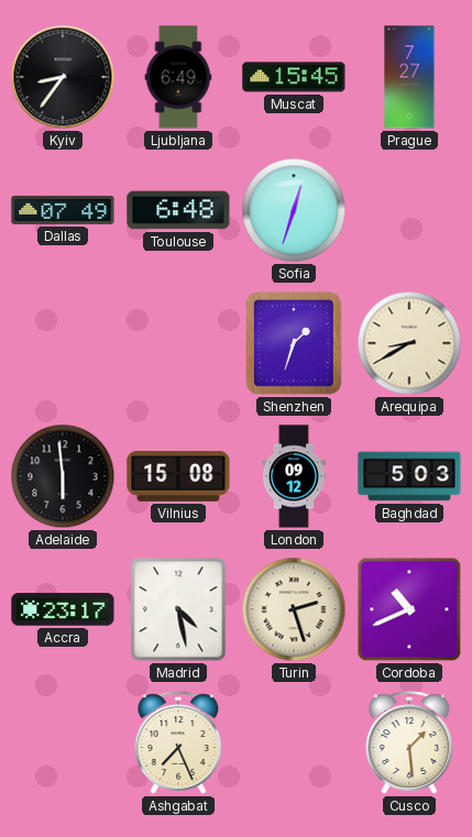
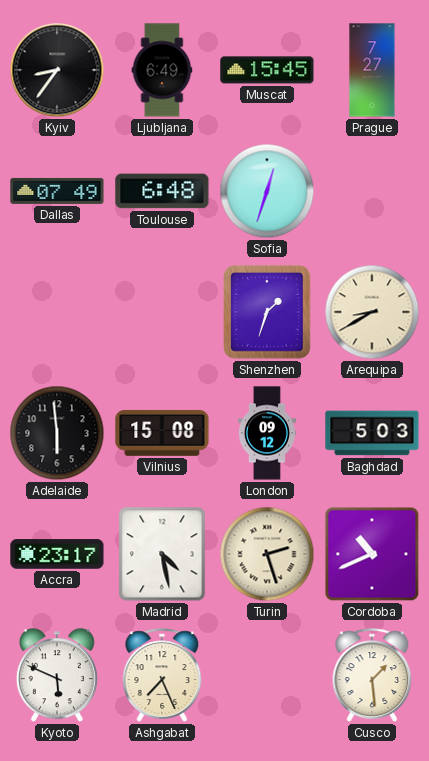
Kyoto: none -> 5:49 (57, 676)
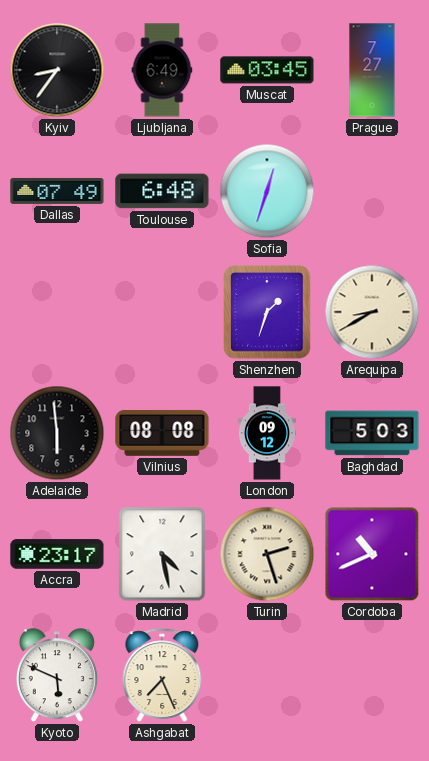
Muscat: 15:45 -> 03:45 (267, 70)
Vilnius: 15:08 -> 08:08 (162, 433)
Cusco: 1:29 -> none (372, 675)
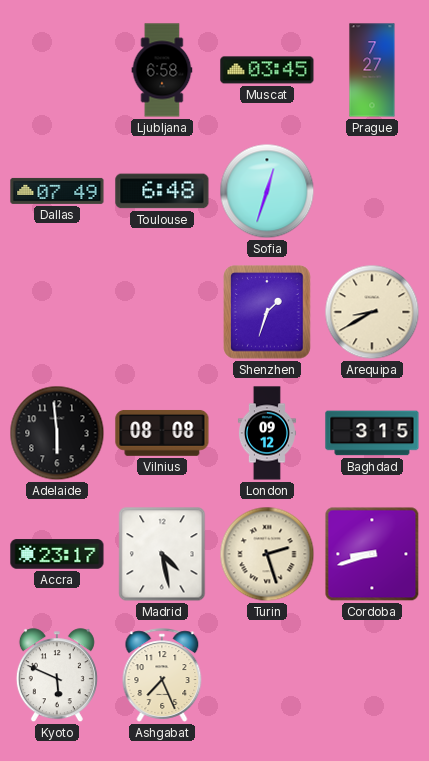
Kyiv: 8:36 -> none (57, 70)
Ljubljana: 6:49 -> 6:58 (162, 70)
Baghdad: 5:03 -> 3:15 (372, 433)
Cordoba: 10:41 -> 8:42 (372, 554)
